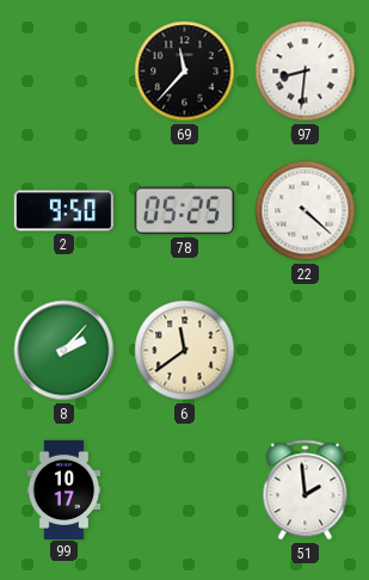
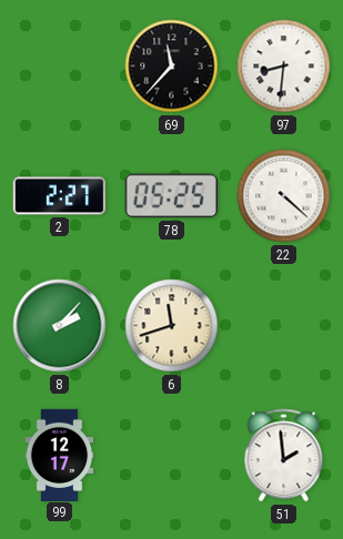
2: 9:50 -> 2:27 (59, 196)
6: 11:39 -> 11:42 (172, 326)
99: 10:17 -> 12:17 (60, 455)
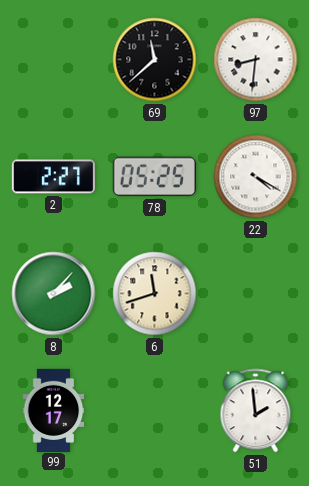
69: 11:37 -> 11:38 (155, 60)
22: 4:22 -> 4:20 (256, 177)
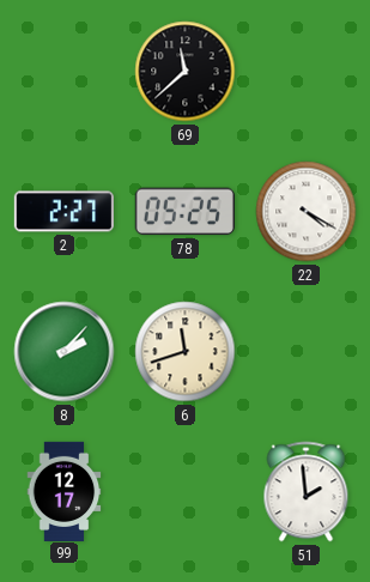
97: 8:31 -> none (256, 60)
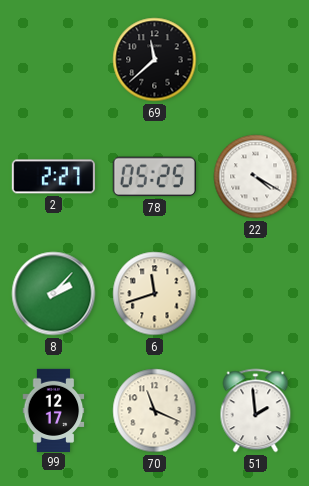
70: none -> 11:19 (155, 411)
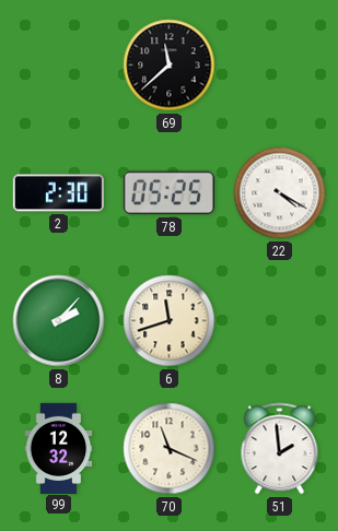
2: 2:27 -> 2:30 (58, 193)
99: 12:17 -> 12:32 (59, 448)
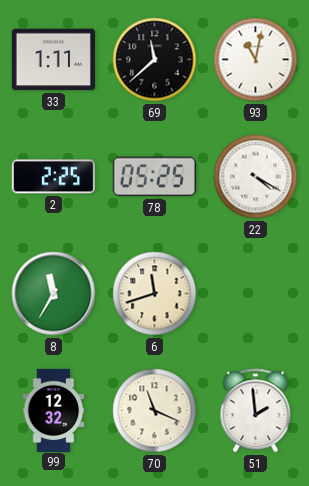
33: none -> 1:11 (53, 60)
93: none -> 11:02 (256, 60)
2: 2:30 -> 2:25 (53, 177)
8: 2:07 -> 11:35 (54, 294)
